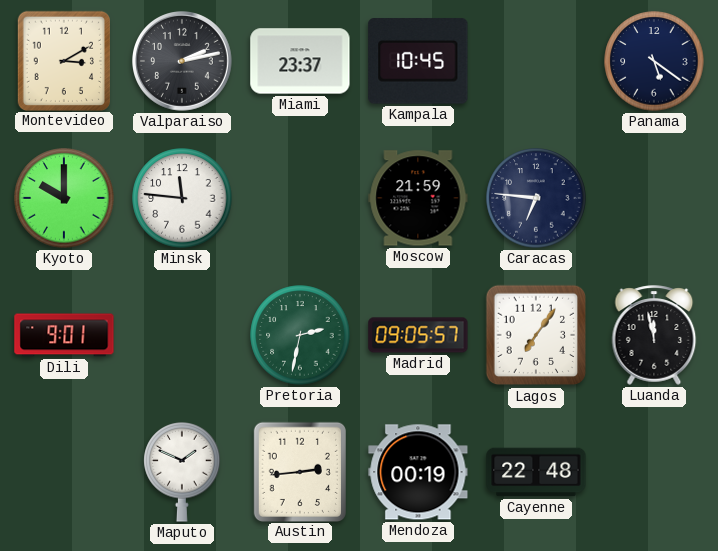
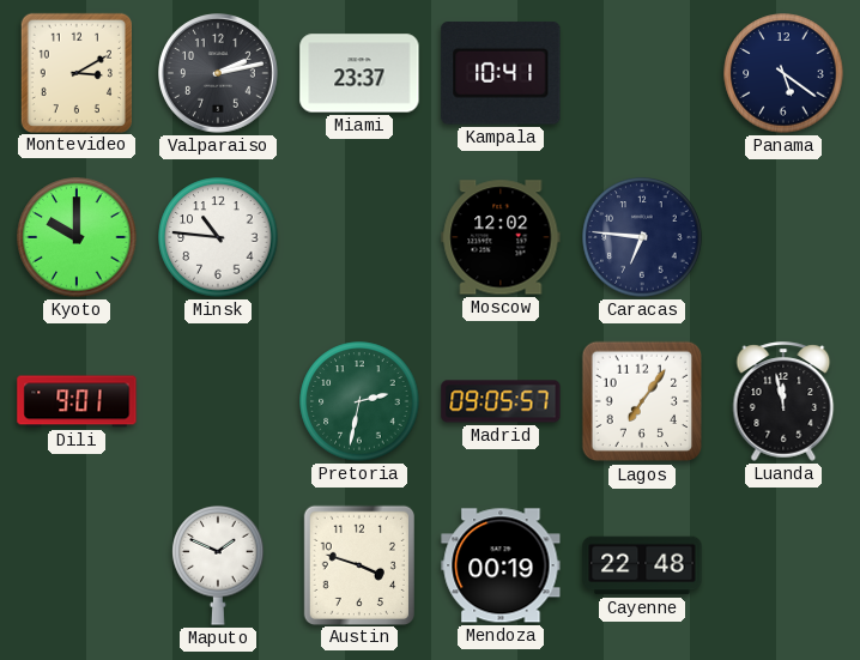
Kampala: 10:45 -> 10:41 (501, 73)
Minsk: 11:46 -> 10:46 (218, 237)
Moscow: 21:59 -> 12:02 (501, 237)
Austin: 2:44 -> 3:48 (358, 564)
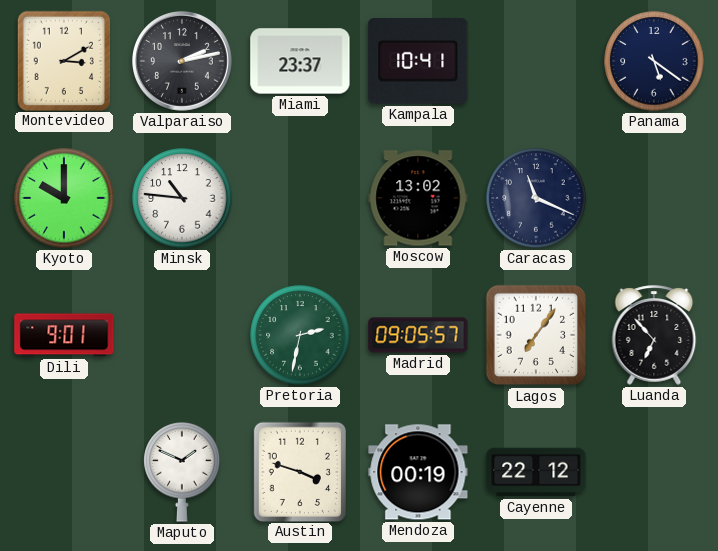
Moscow: 12:02 -> 13:02 (418, 198)
Caracas: 6:46 -> 11:19 (536, 198)
Luanda: 11:58 -> 6:53 (654, 335)
Cayenne: 22:48 -> 22:12 (536, 472)
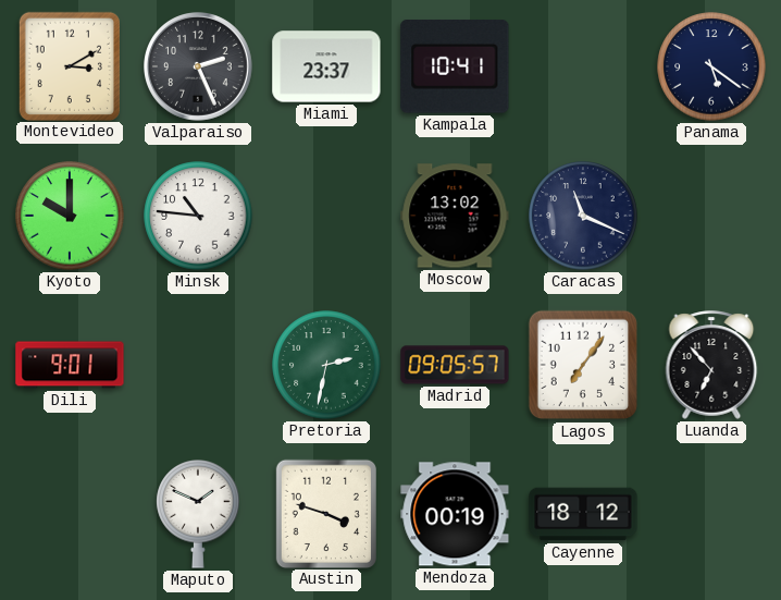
Valparaiso: 2:13 -> 2:26 (199, 68)
Cayenne: 22:12 -> 18:12 (583, 514)
